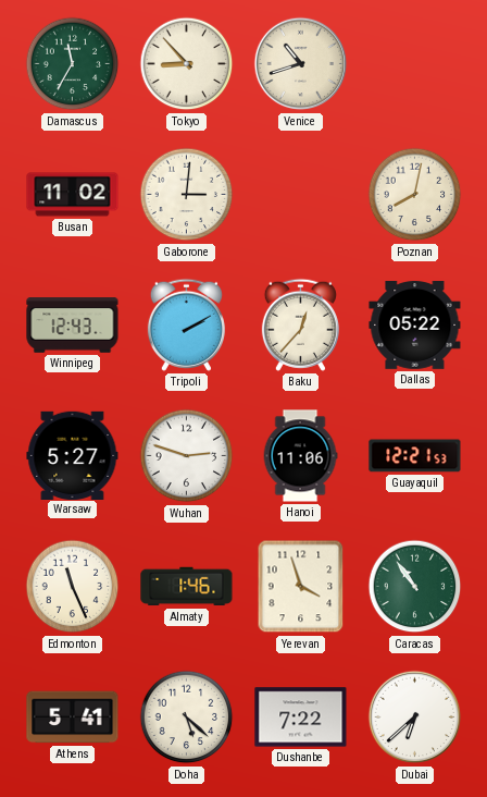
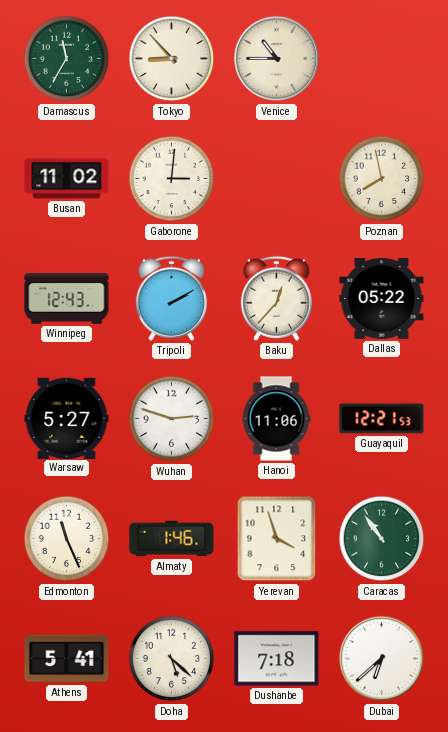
Venice: 10:42 -> 10:45 (277, 59)
Poznan: 8:02 -> 7:58 (382, 179)
Dushanbe: 7:22 -> 7:18 (277, 659)
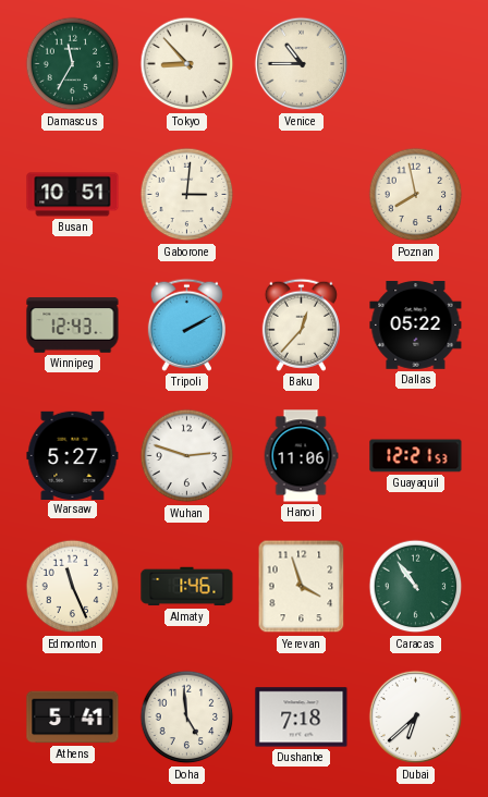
Busan: 11:02 -> 10:51 (73, 195)
Doha: 5:22 -> 4:59 (187, 718)
